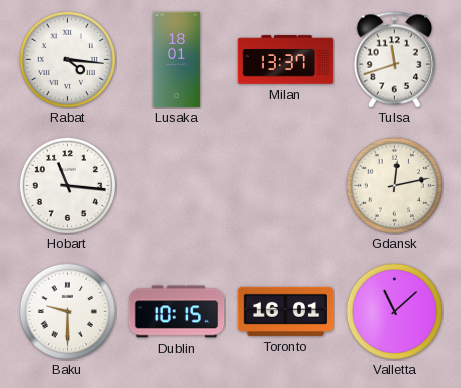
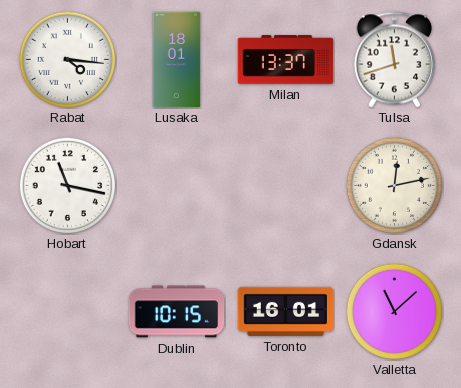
Hobart: 11:16 -> 11:17 (67, 185)
Baku: 9:30 -> none (67, 311)
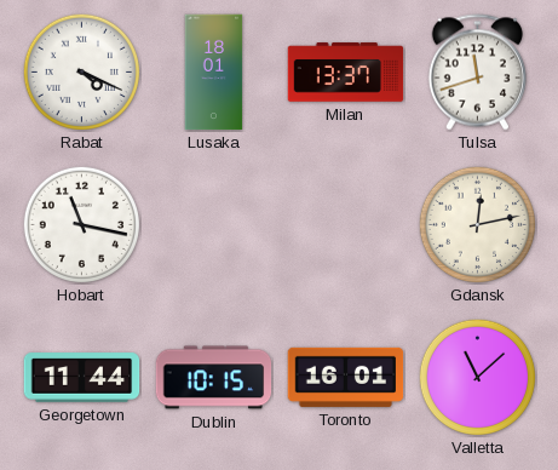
Rabat: 4:16 -> 4:19 (81, 71)
Georgetown: none -> 11:44 (82, 378)
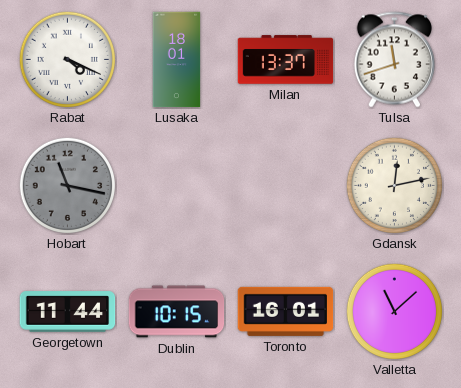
Hobart dial: white -> grey (67, 185)
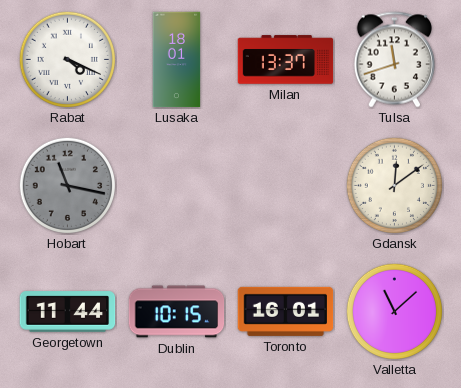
Gdansk: 12:13 -> 12:09 (394, 185)
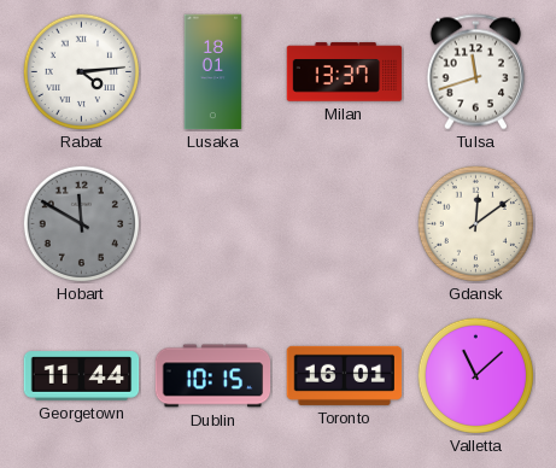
Rabat: 4:19 -> 4:14 (81, 71)
Hobart: 11:17 -> 11:50 (81, 223)
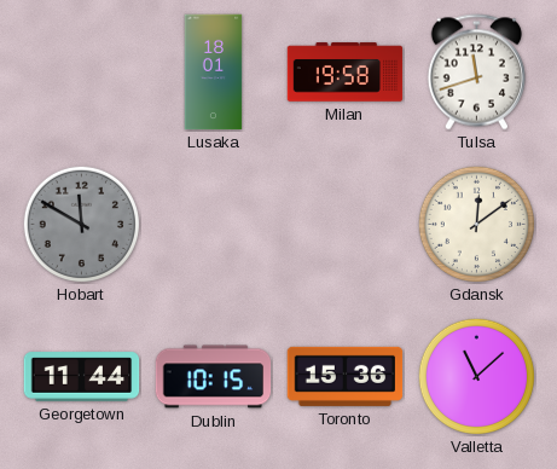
Rabat: 4:14 -> none (81, 71)
Milan: 13:37 -> 19:58 (346, 73)
Toronto: 16:01 -> 15:36 (346, 376)
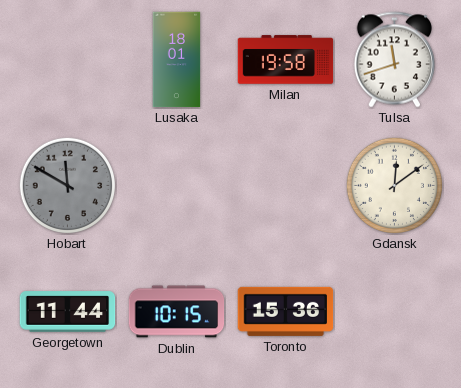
Valletta: 11:08 -> none (476, 376)
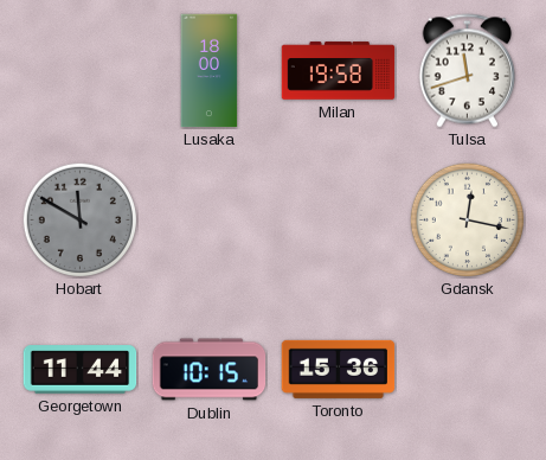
Lusaka: 18:01 -> 18:00 (210, 71)
Gdansk: 12:09 -> 12:17 (467, 219)
